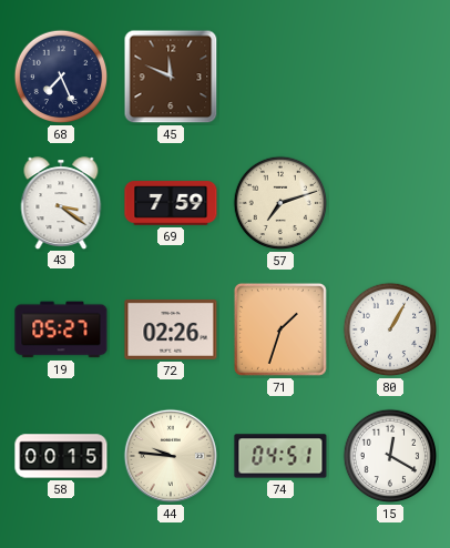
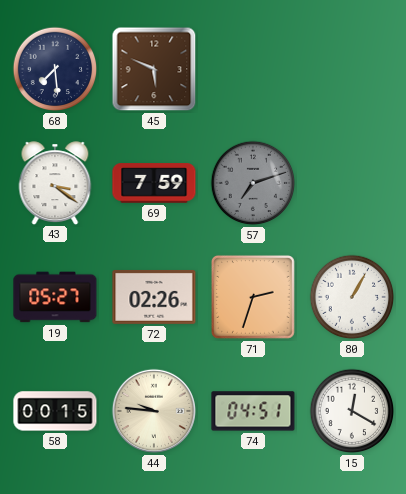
68: 7:26 -> 7:29 (55, 69)
45: 11:49 -> 5:49 (154, 69)
57 dial: cream -> grey (253, 183)
71: 1:33 -> 2:33 (253, 297)
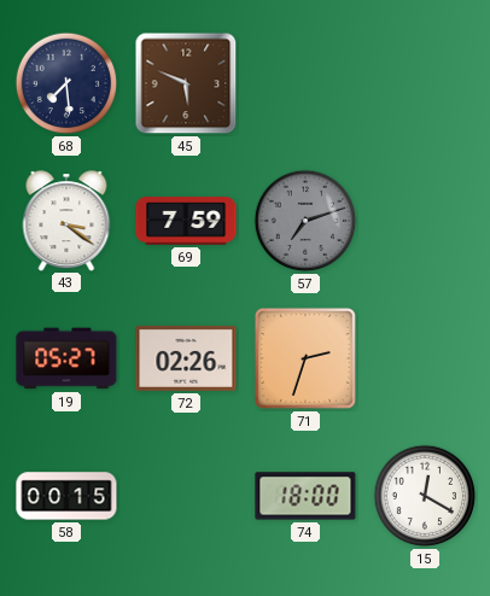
80: 1:05 -> none (352, 297)
44: 9:46 -> none (154, 411)
74: 04:51 -> 18:00 (305, 496)
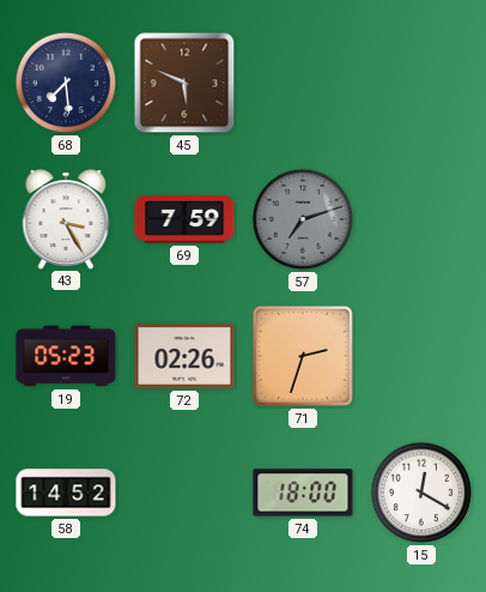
43: 3:21 -> 3:25 (66, 219)
19: 05:27 -> 05:23 (66, 356)
58: 00:15 -> 14:52 (66, 493)
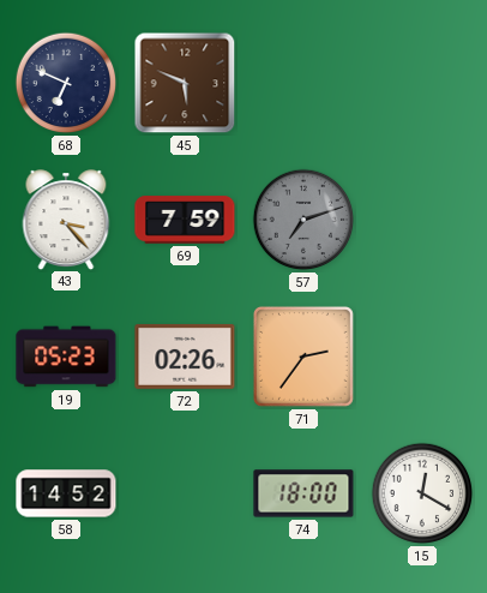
68: 7:29 -> 6:49 (66, 83)
43: 3:25 -> 3:23 (66, 220)
71: 2:33 -> 2:36 (303, 357)
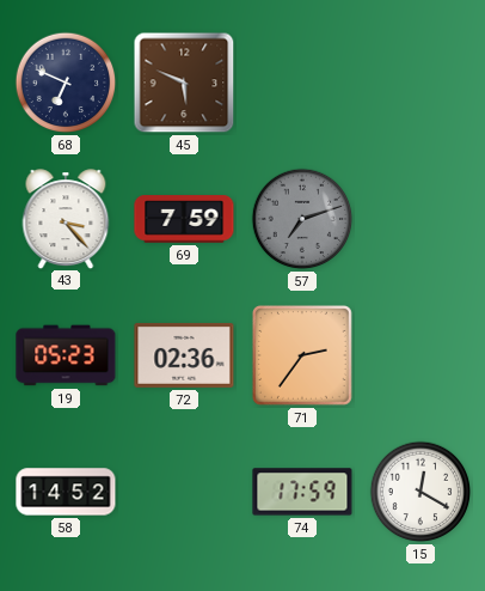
72: 02:26 -> 02:36 (184, 355)
74: 18:00 -> 17:59 (302, 492)
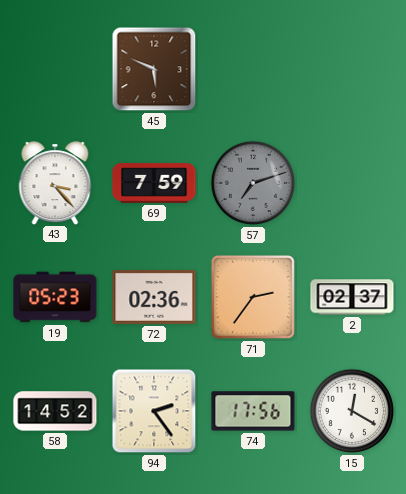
68: 6:49 -> none (66, 83)
2: none -> 02:37 (352, 297)
94: none -> 2:24 (154, 411)
74: 17:59 -> 17:56 (253, 411)
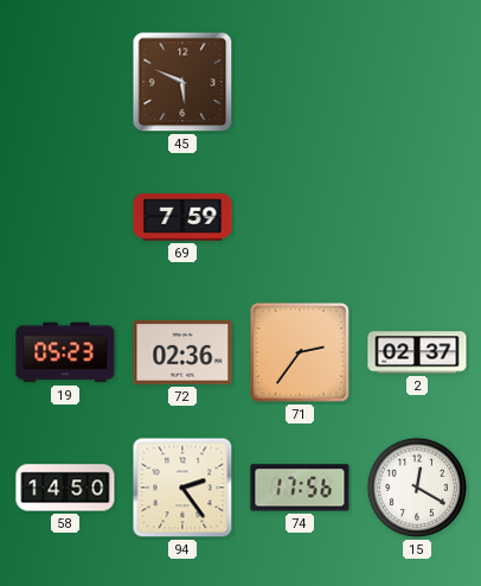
43: 3:23 -> none (55, 183)
57: 7:12 -> none (253, 183)
58: 14:52 -> 14:50 (65, 488)
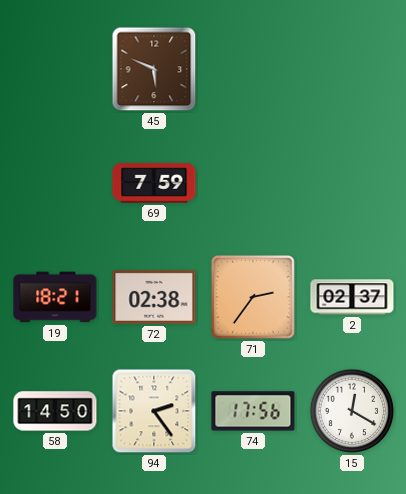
19: 05:23 -> 18:21 (55, 297)
72: 02:36 -> 02:38 (154, 297)
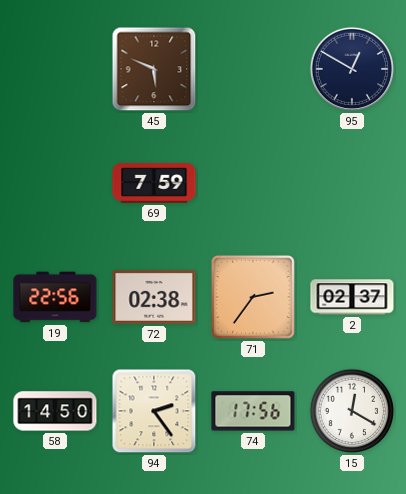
95: none -> 12:50 (352, 69)
19: 18:21 -> 22:56 (55, 297)
